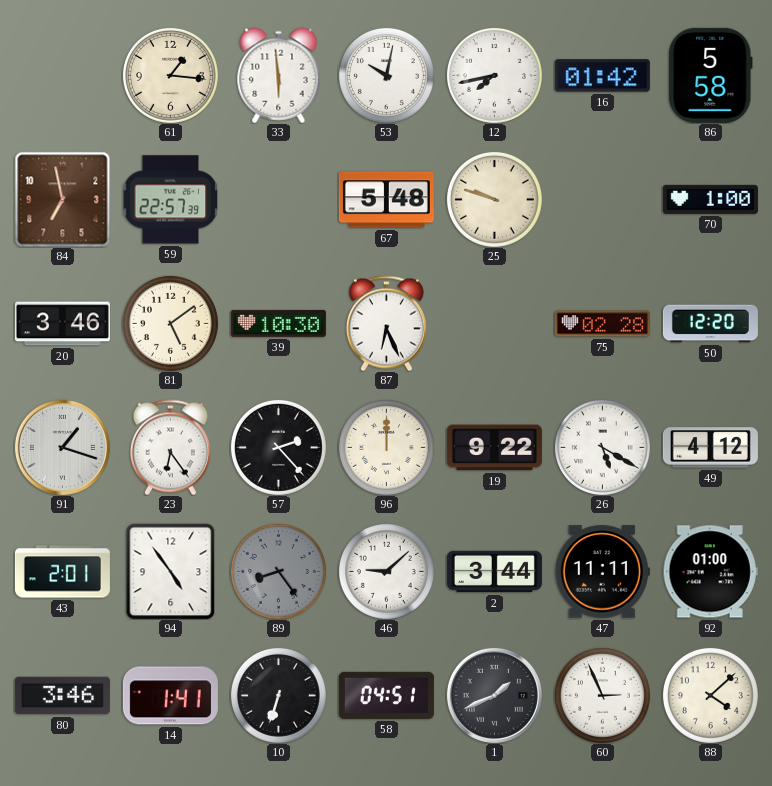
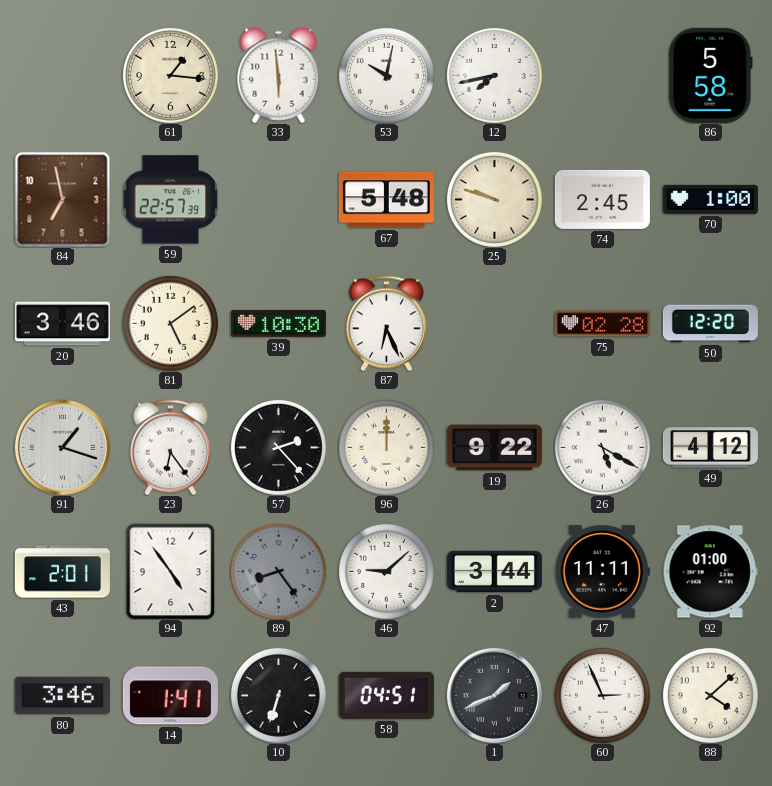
16: 01:42 -> none (602, 76)
74: none -> 2:45 (602, 199)
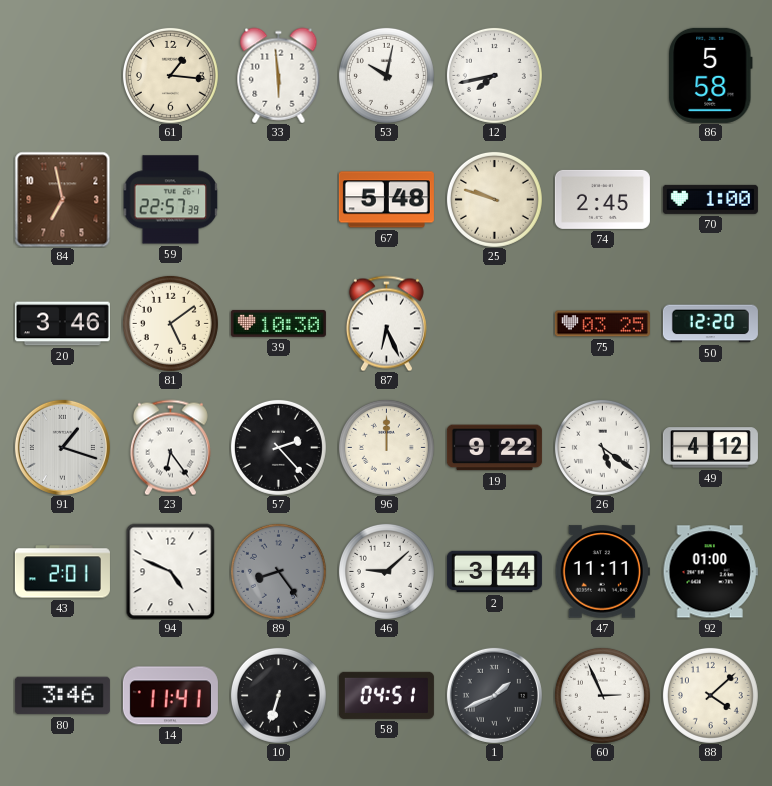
75: 02:28 -> 03:25 (602, 324)
26: 5:20 -> 5:21 (602, 447)
94: 4:54 -> 4:49 (171, 571)
14: 1:41 -> 11:41 (170, 696)
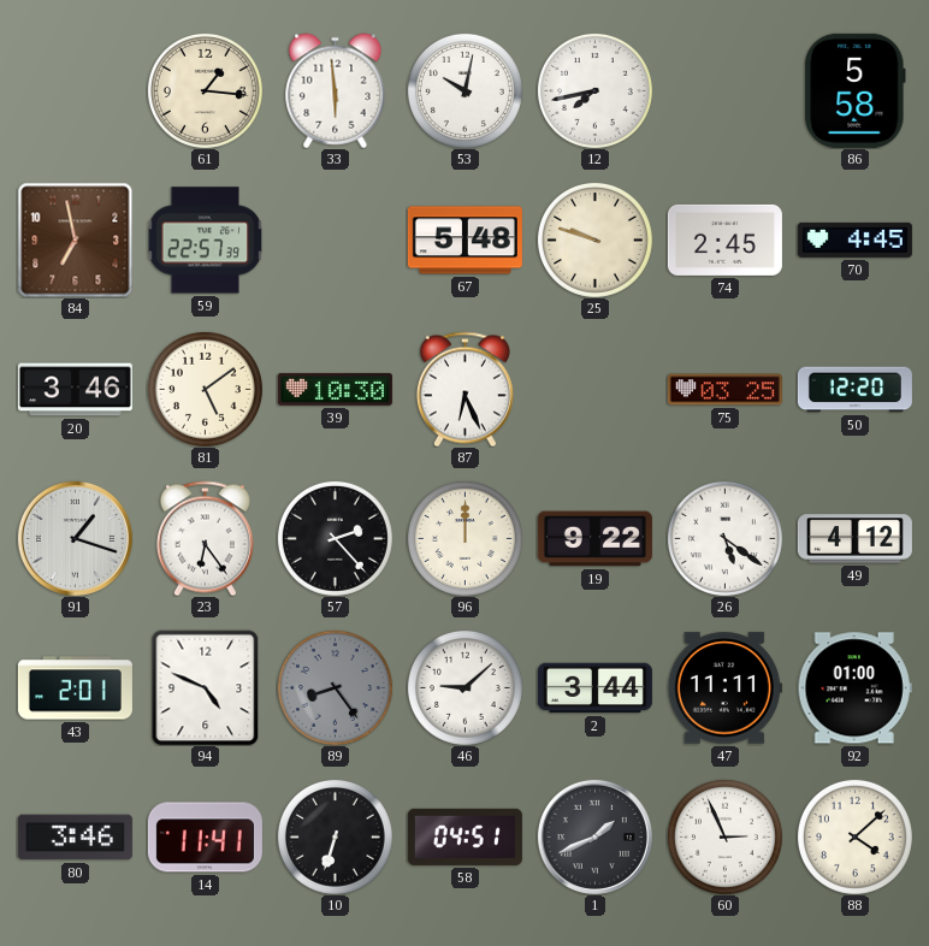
70: 1:00 -> 4:45 (854, 240)
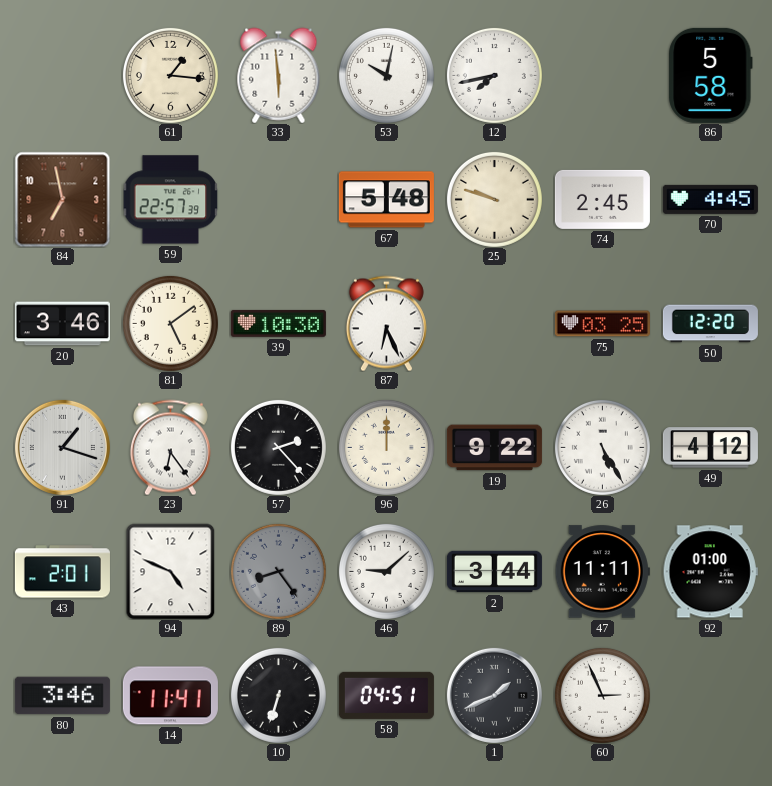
26: 5:21 -> 5:25 (602, 447)
88: 4:08 -> none (854, 836)
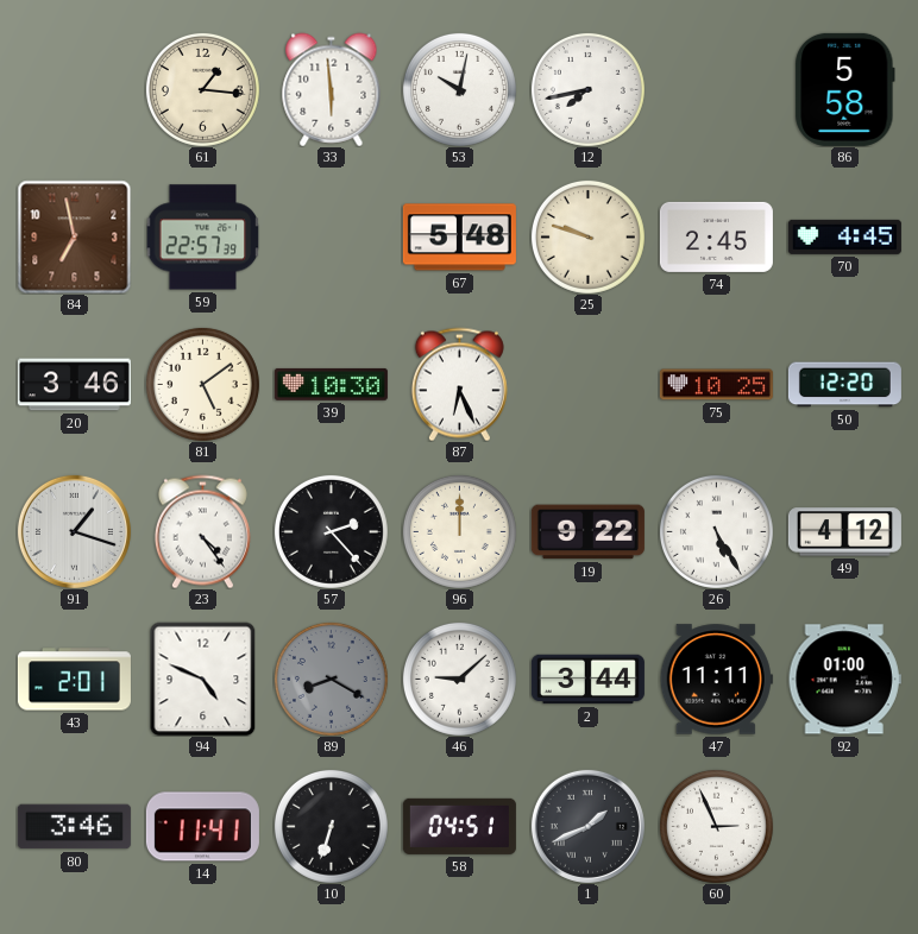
75: 03:25 -> 10:25 (716, 385)
23: 6:24 -> 4:24 (202, 531)
89: 8:24 -> 8:20 (331, 679)
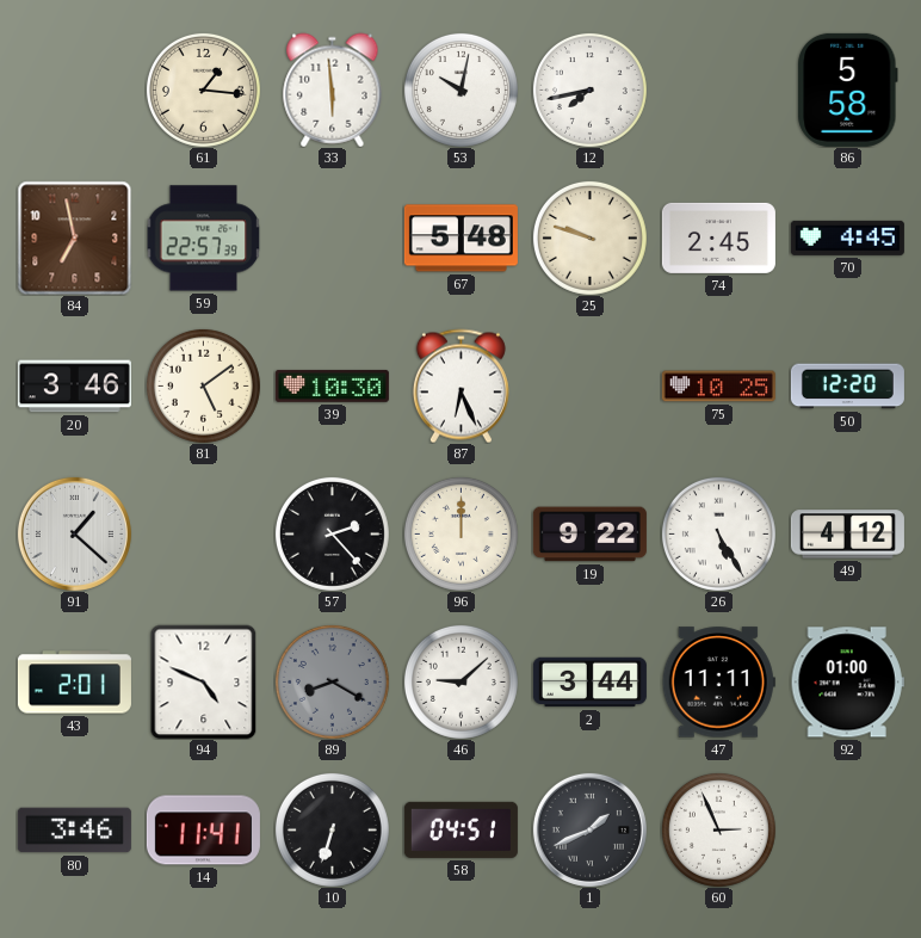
91: 1:18 -> 1:22 (74, 533)
23: 4:24 -> none (202, 531)
